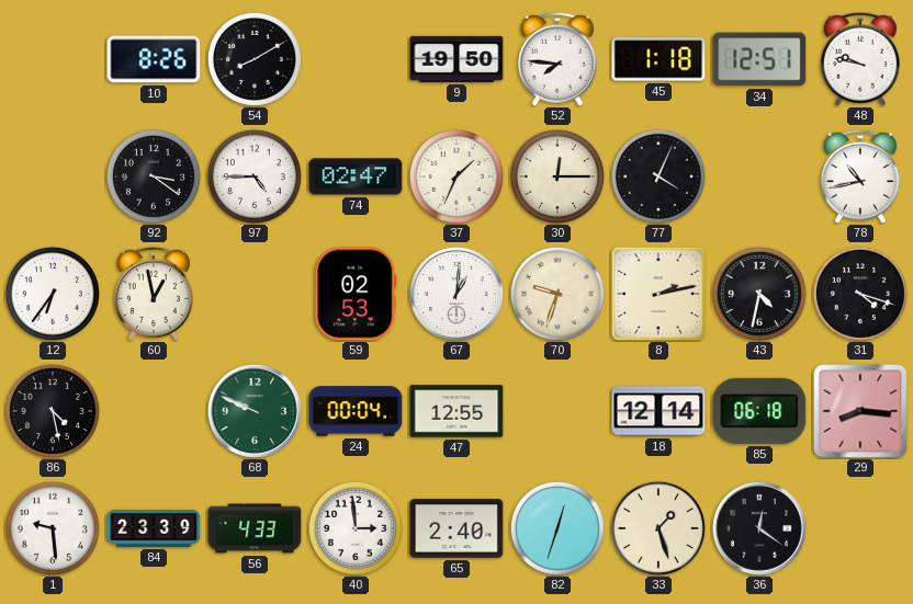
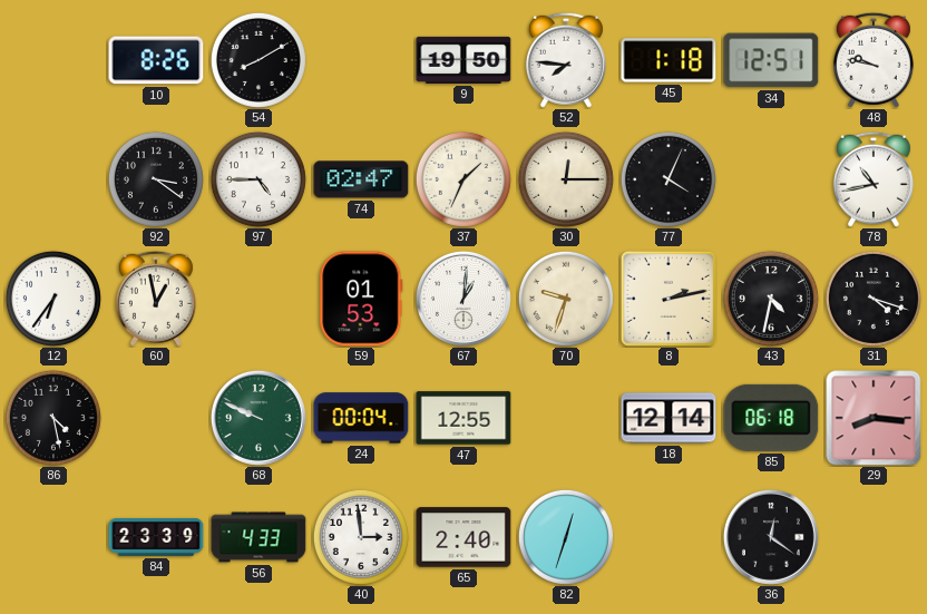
59: 02:53 -> 01:53 (361, 299)
1: 9:29 -> none (53, 528)
33: 1:27 -> none (658, 528)
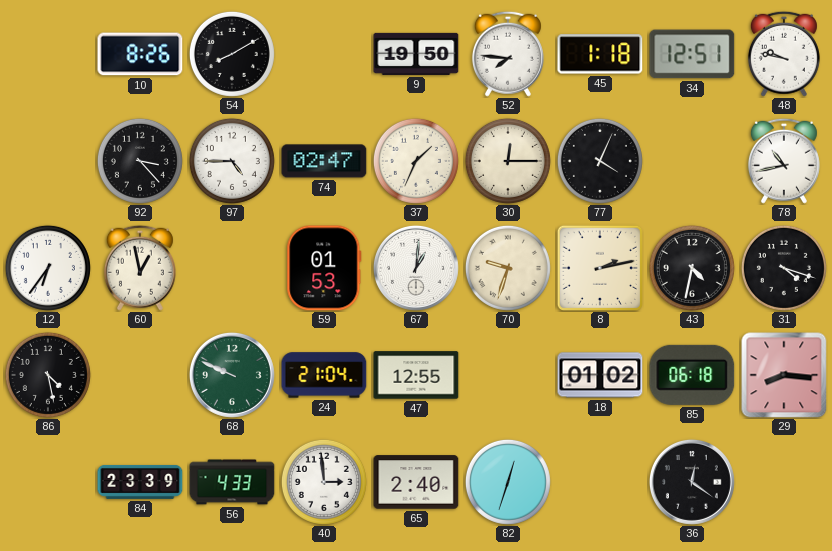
92: 3:21 -> 3:23 (140, 161)
24: 00:04 -> 21:04 (324, 375)
18: 12:14 -> 01:02 (600, 375)
